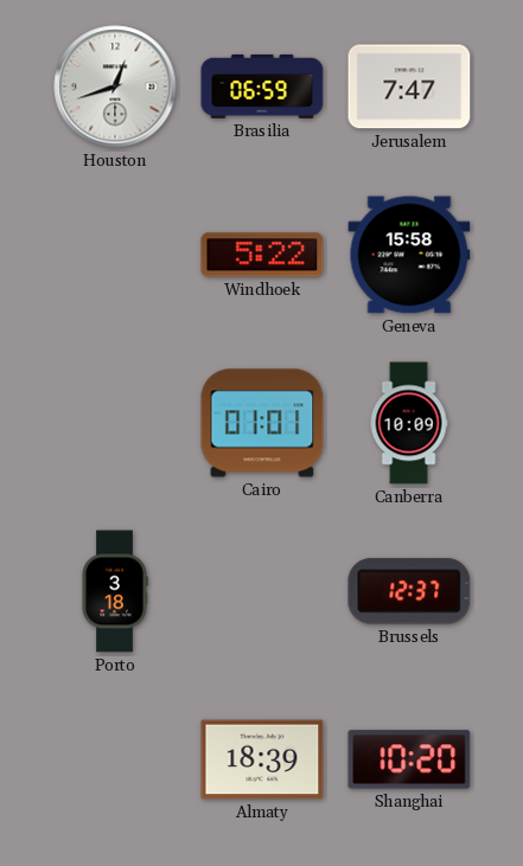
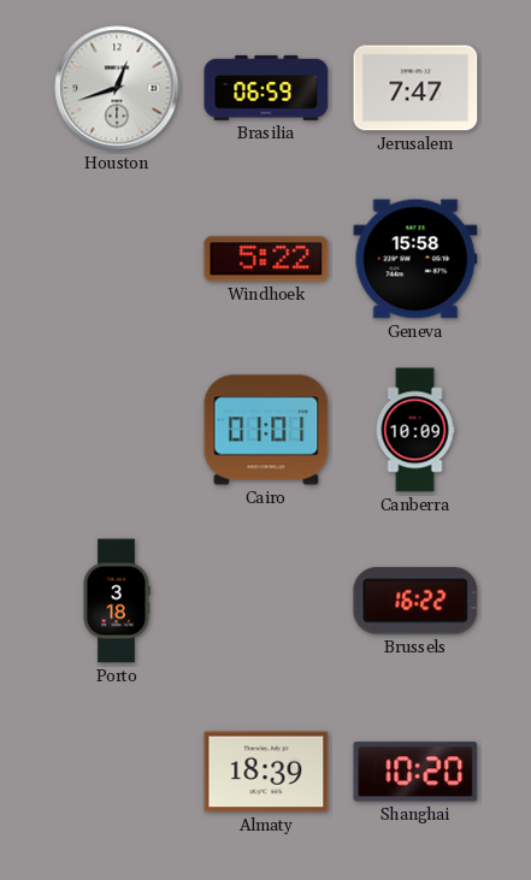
Brussels: 12:37 -> 16:22 (415, 601)
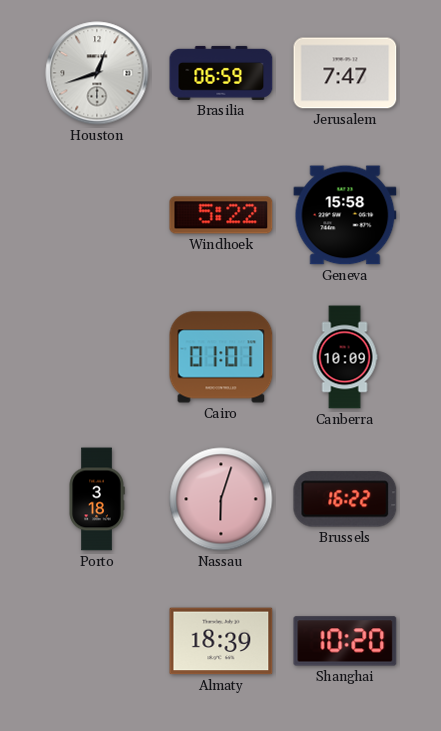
Nassau: none -> 6:03 (221, 499)
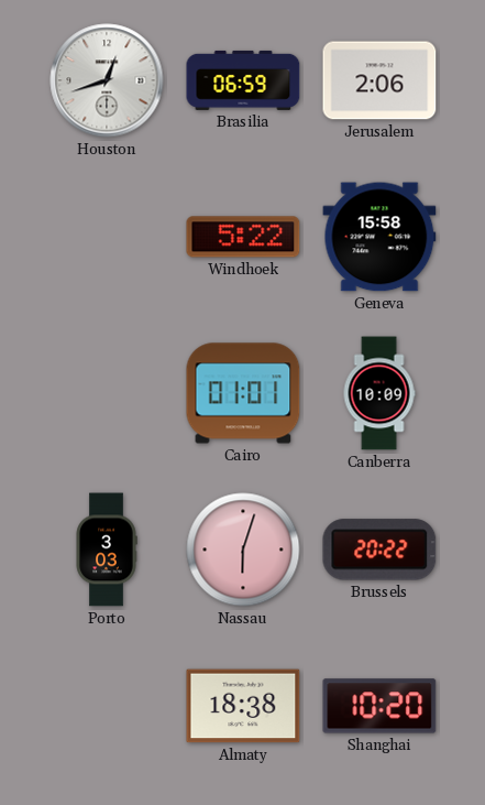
Jerusalem: 7:47 -> 2:06 (379, 80)
Porto: 3:18 -> 3:03 (107, 550)
Brussels: 16:22 -> 20:22 (379, 550)
Almaty: 18:39 -> 18:38 (243, 706)
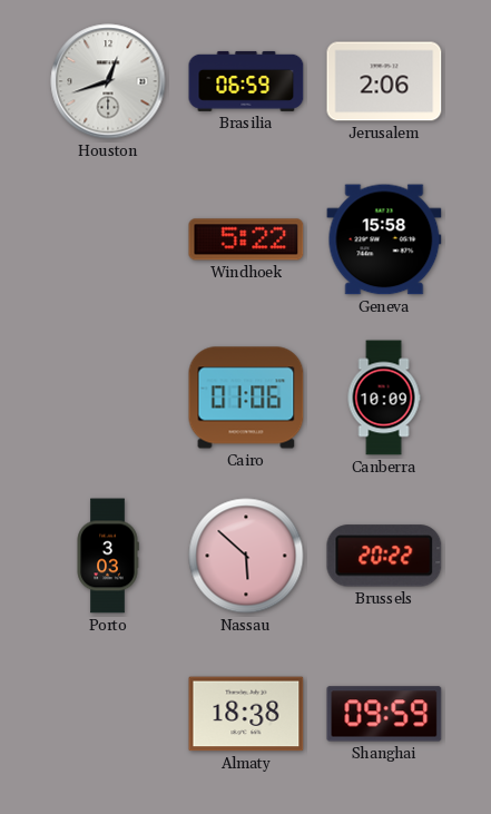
Cairo: 01:01 -> 01:06 (246, 398)
Nassau: 6:03 -> 5:52 (246, 556)
Shanghai: 10:20 -> 09:59 (384, 714)
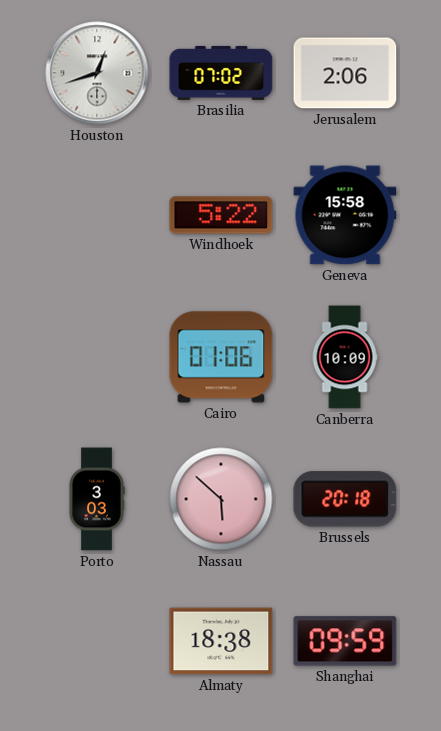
Brasilia: 06:59 -> 07:02 (221, 73)
Brussels: 20:22 -> 20:18 (345, 499)
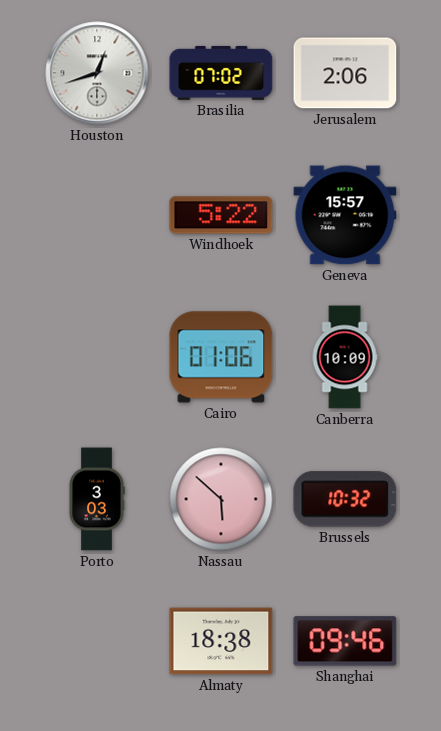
Geneva: 15:58 -> 15:57 (345, 215)
Brussels: 20:18 -> 10:32 (345, 499)
Shanghai: 09:59 -> 09:46 (345, 641)
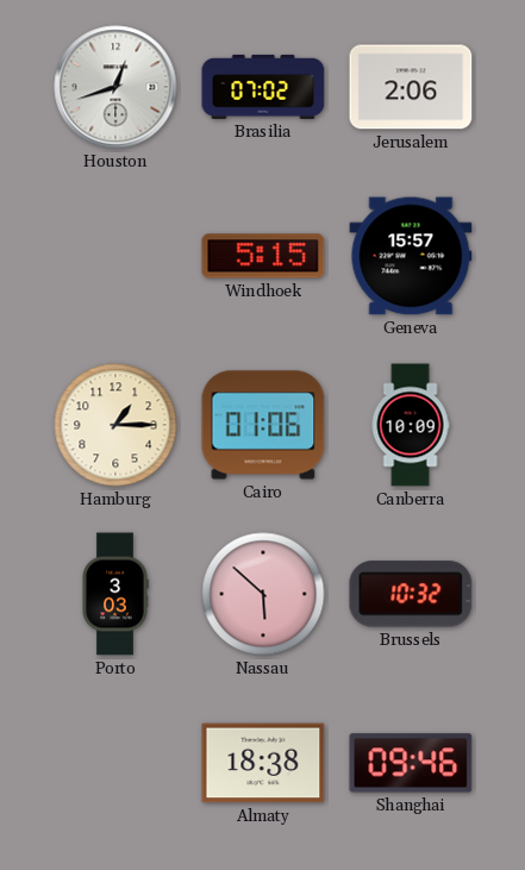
Windhoek: 5:22 -> 5:15 (263, 256)
Hamburg: none -> 1:15 (115, 425)
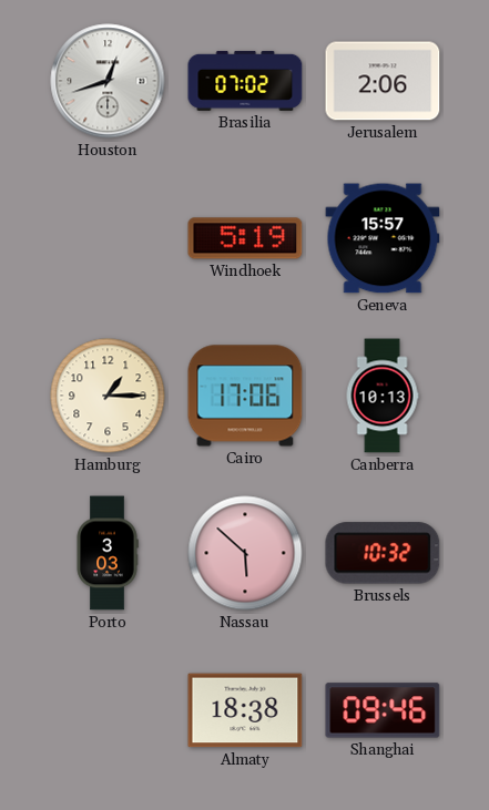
Windhoek: 5:15 -> 5:19 (245, 238)
Cairo: 01:06 -> 17:06 (245, 396)
Canberra: 10:09 -> 10:13 (383, 396)
